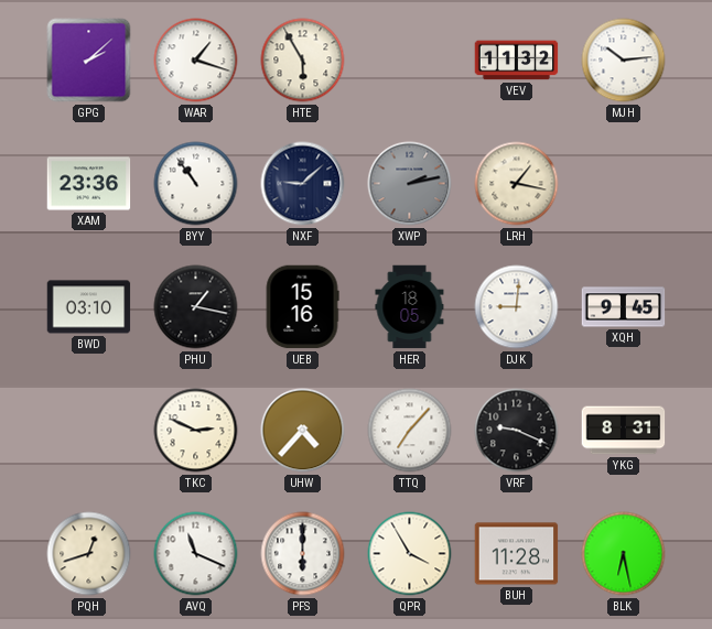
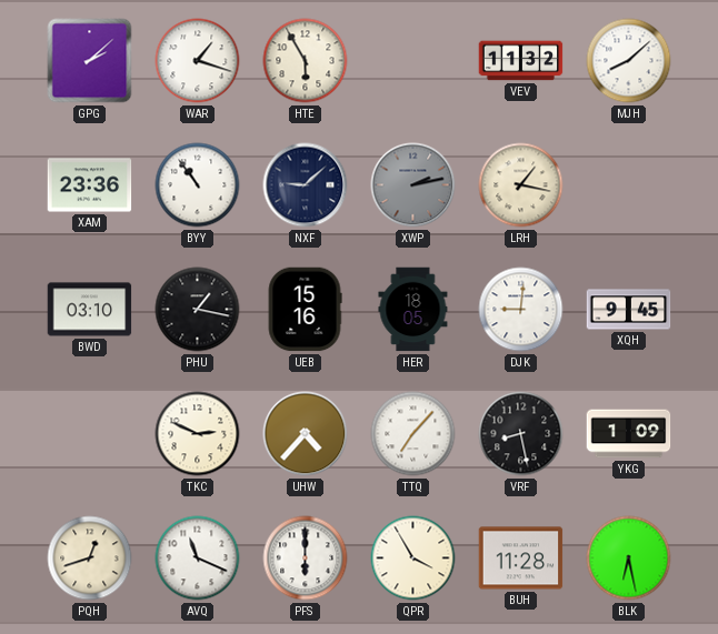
MJH: 10:14 -> 8:08 (629, 61)
VRF: 9:19 -> 8:28 (521, 434)
YKG: 8:31 -> 1:09 (629, 434)
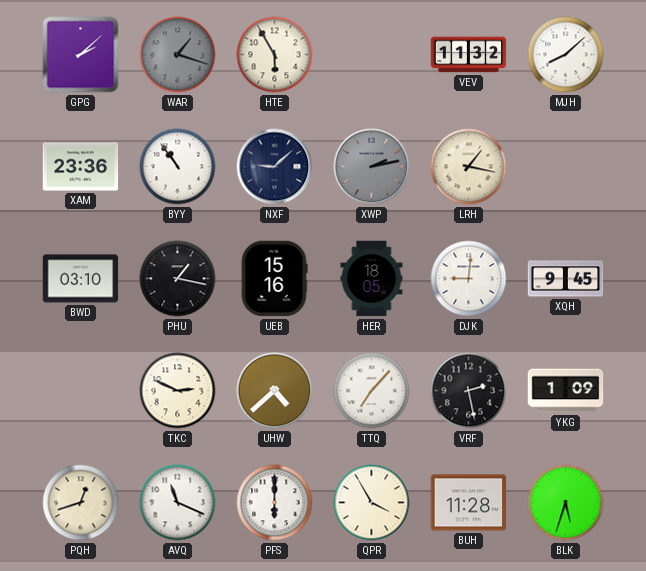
WAR dial: white -> grey (178, 55)
UHW: 4:37 -> 4:38 (275, 391)
VRF: 8:28 -> 2:28 (469, 391)
BLK: 6:28 -> 5:33 (566, 503)
